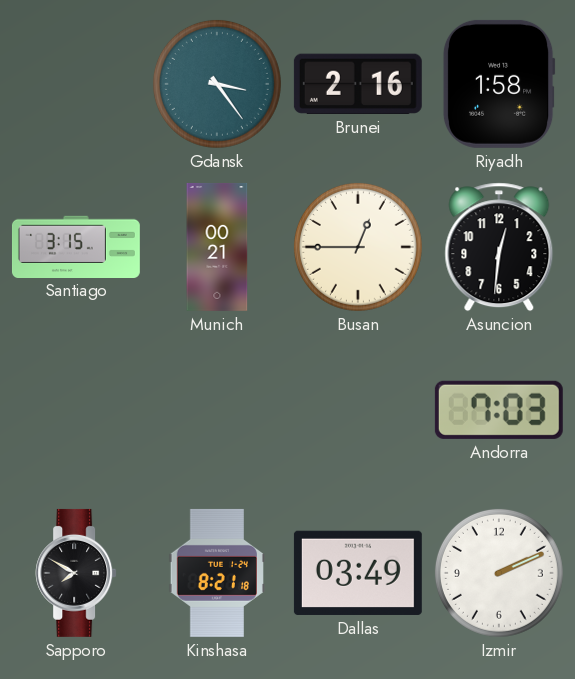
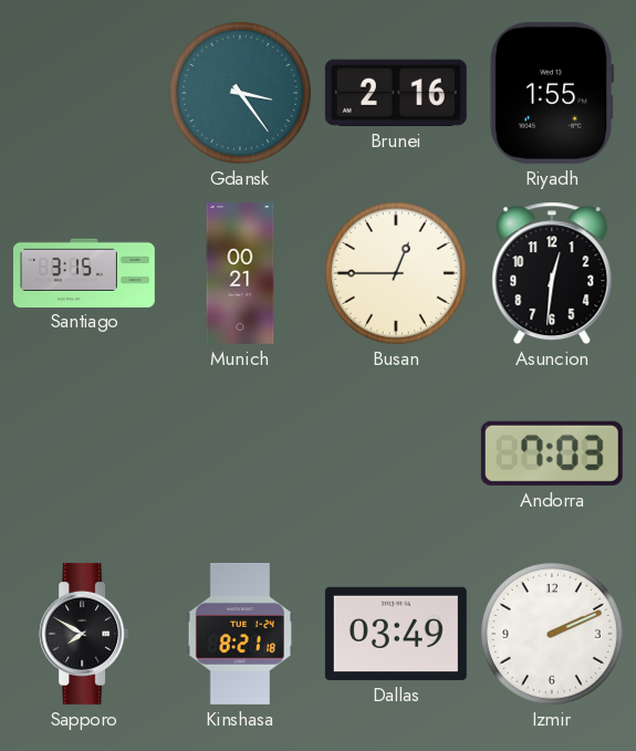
Riyadh: 1:58 -> 1:55 (552, 93)
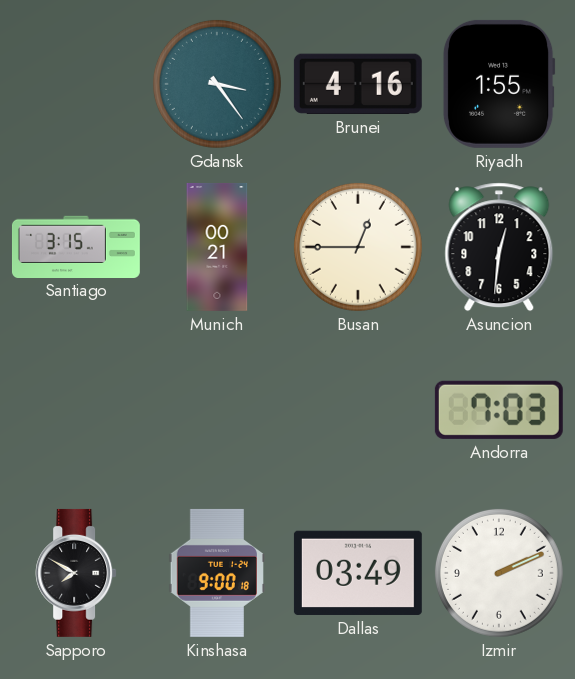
Brunei: 2:16 -> 4:16 (358, 84)
Kinshasa: 8:21 -> 9:00 (217, 573)
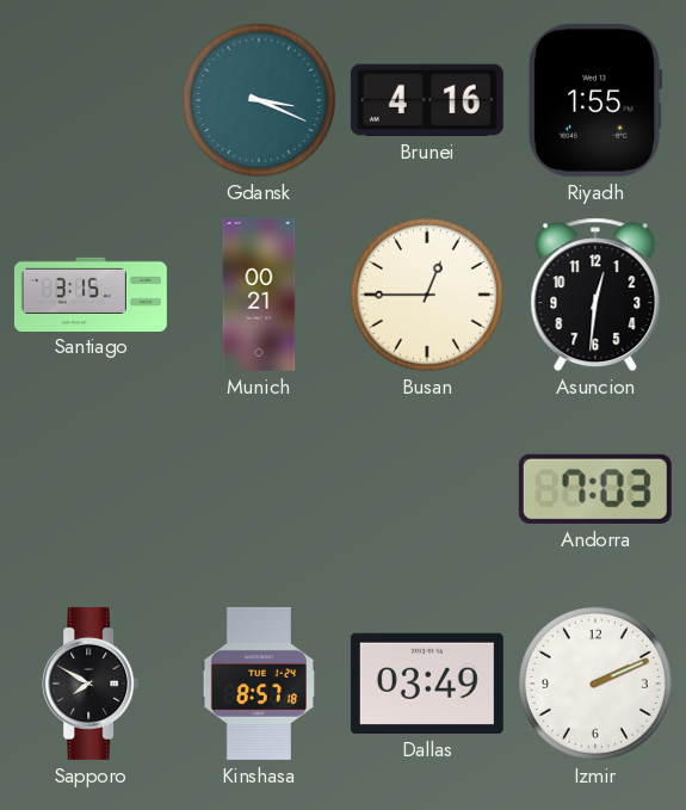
Gdansk: 3:24 -> 3:19 (259, 100)
Kinshasa: 9:00 -> 8:57 (259, 684)
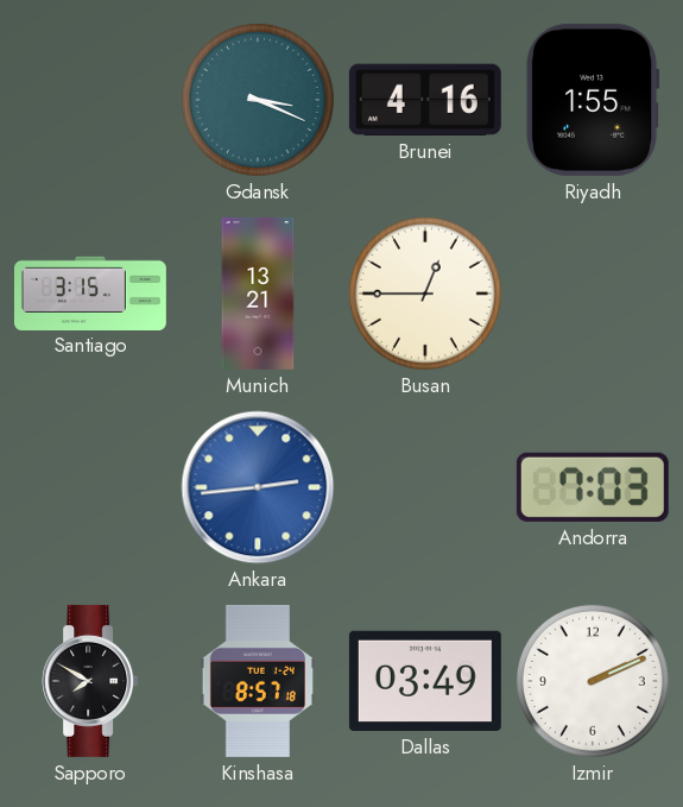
Munich: 00:21 -> 13:21 (258, 294)
Asuncion: 12:31 -> none (595, 295)
Ankara: none -> 2:44 (258, 487)
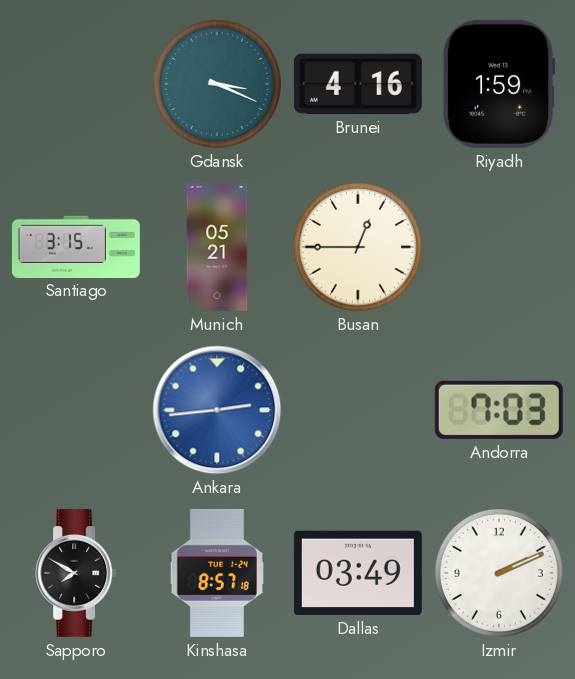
Riyadh: 1:55 -> 1:59 (499, 84)
Munich: 13:21 -> 05:21 (217, 247)
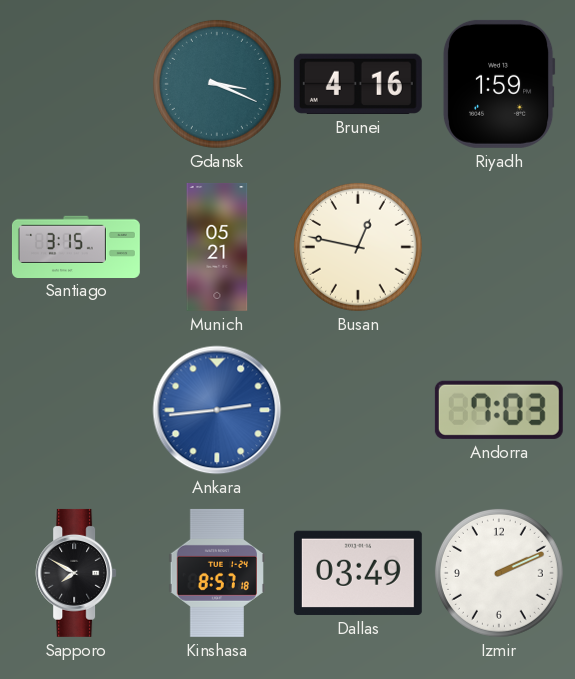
Busan: 12:45 -> 12:47 (358, 247)
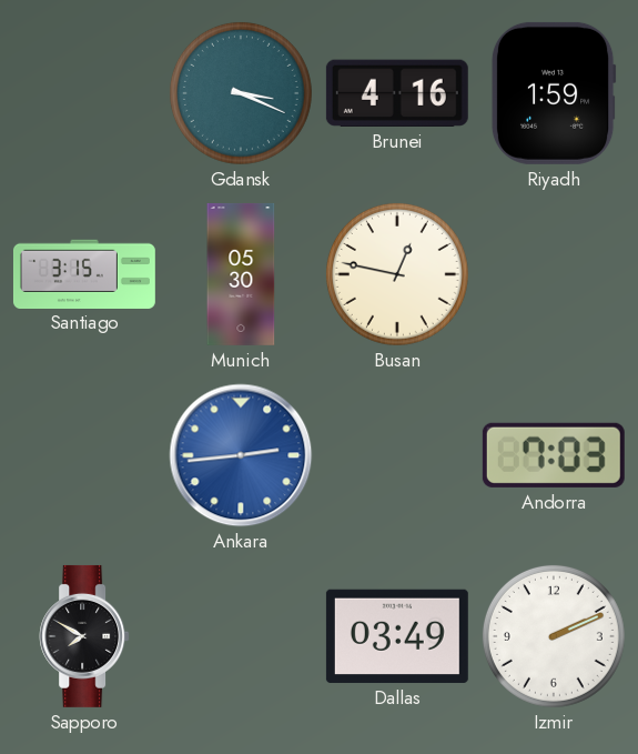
Munich: 05:21 -> 05:30 (241, 274)
Kinshasa: 8:57 -> none (217, 573)
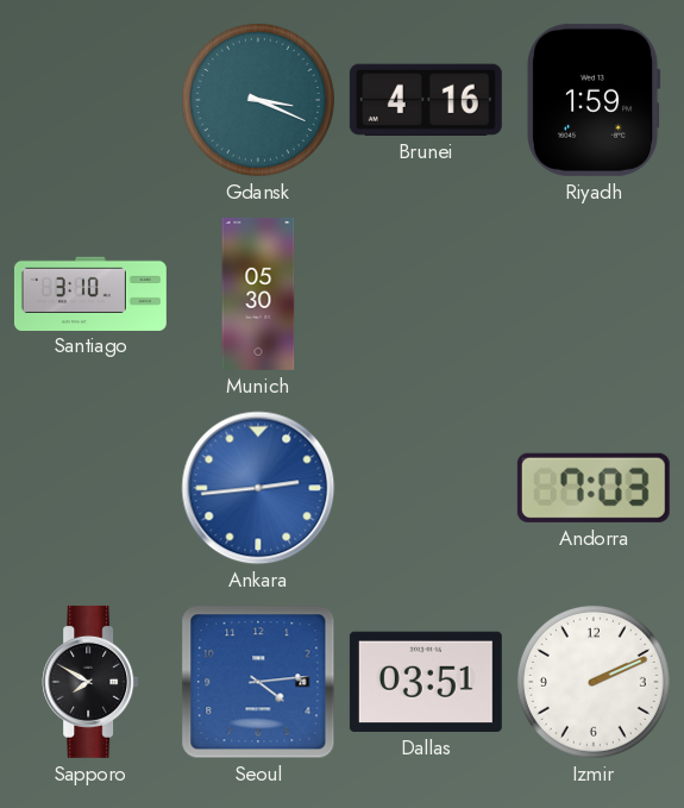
Santiago: 3:15 -> 3:10 (90, 293)
Busan: 12:47 -> none (397, 274)
Seoul: none -> 4:14 (258, 682)
Dallas: 03:49 -> 03:51 (426, 682)
